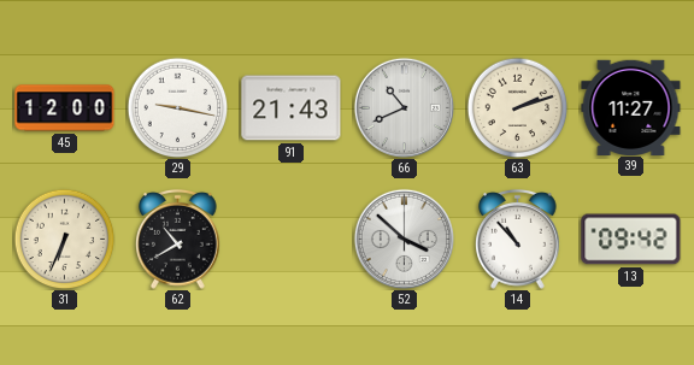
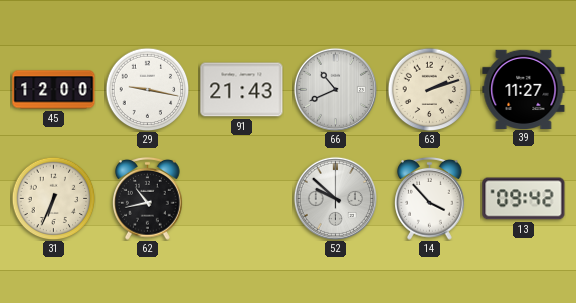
62: 10:40 -> 10:43 (148, 199)
52: 3:52 -> 9:52 (335, 198)
14: 10:53 -> 3:53 (430, 199)
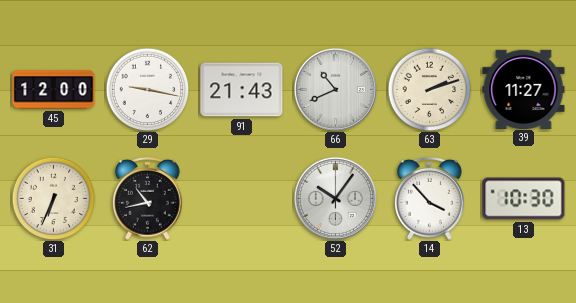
52: 9:52 -> 10:06 (335, 198)
13: 09:42 -> 10:30 (524, 199)
